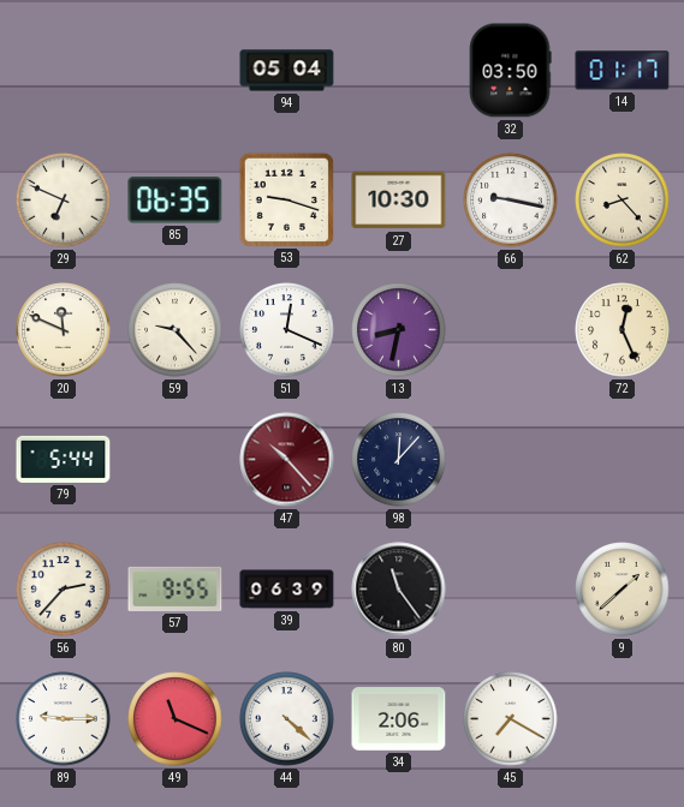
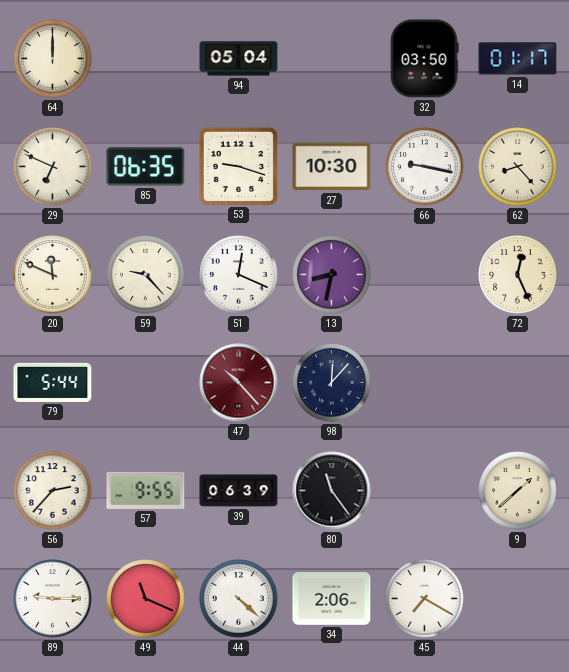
64: none -> 12:00 (53, 59)
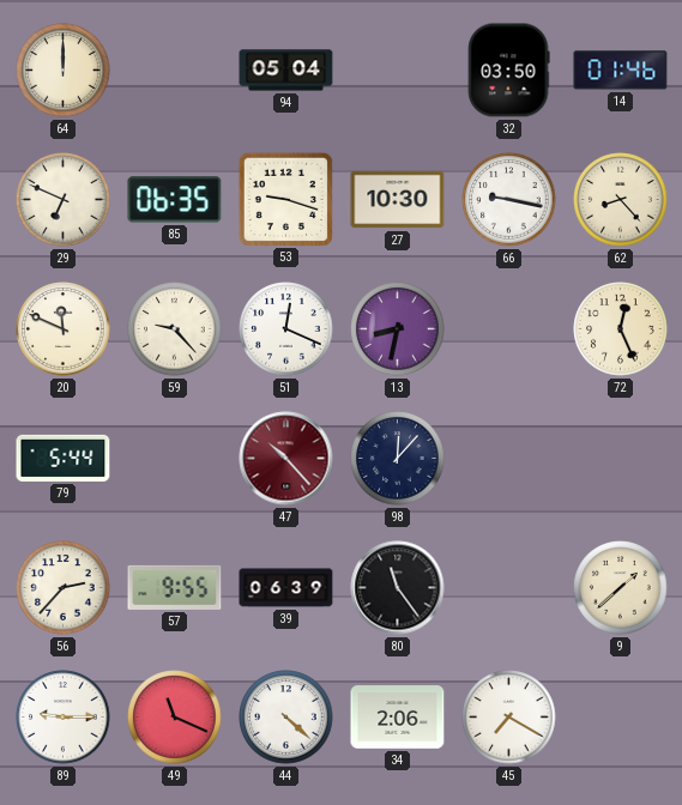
14: 01:17 -> 01:46 (621, 71)
